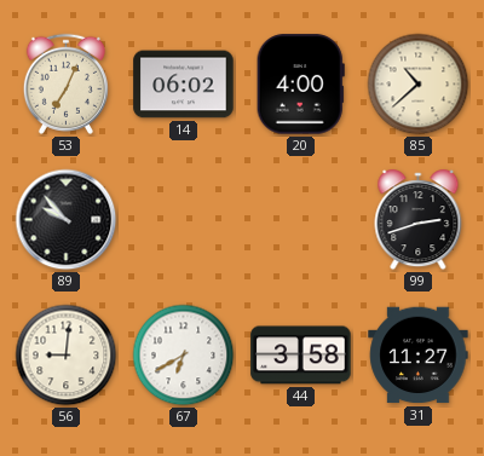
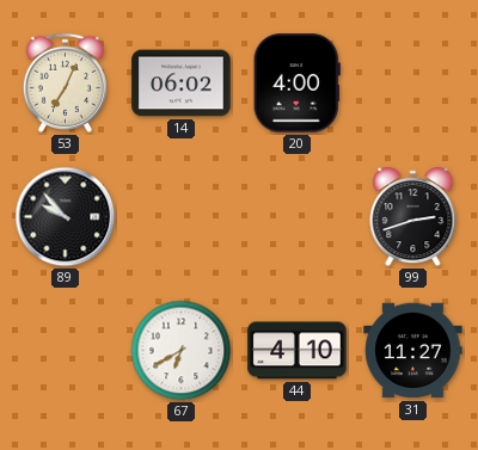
85: 10:38 -> none (419, 85)
56: 9:01 -> none (67, 356)
44: 3:58 -> 4:10 (298, 351)
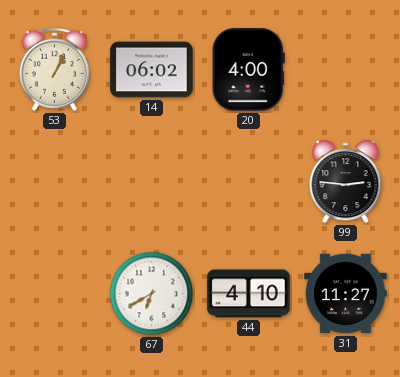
53: 7:04 -> 1:04 (54, 69)
89: 9:53 -> none (66, 217)
99: 2:42 -> 2:46 (346, 182)
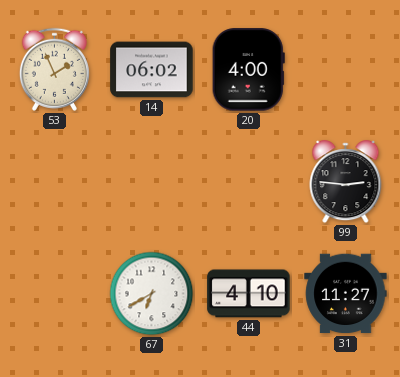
53: 1:04 -> 1:56 (54, 69)
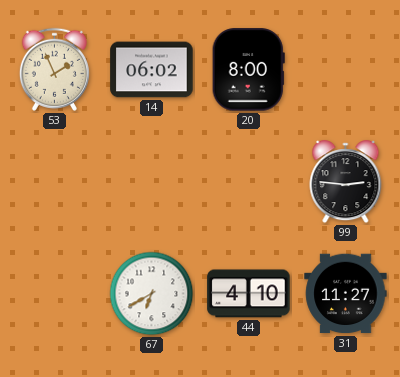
20: 4:00 -> 8:00 (248, 70)
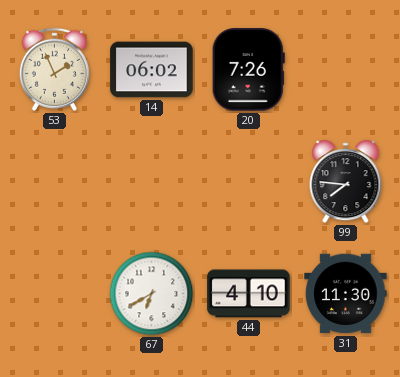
20: 8:00 -> 7:26 (248, 70)
99: 2:46 -> 7:46 (346, 182)
31: 11:27 -> 11:30 (346, 294)
